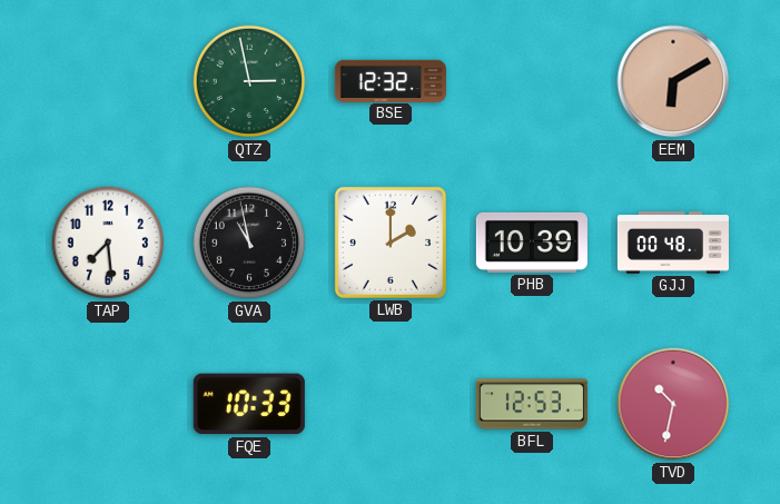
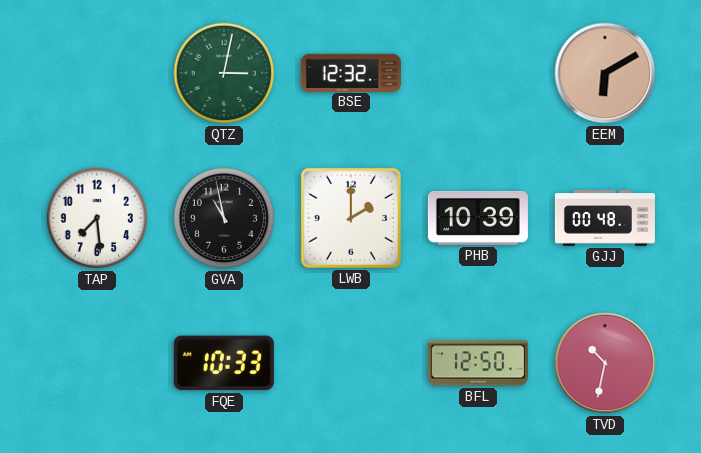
QTZ: 2:58 -> 3:02 (224, 73)
BFL: 12:53 -> 12:50 (478, 363)
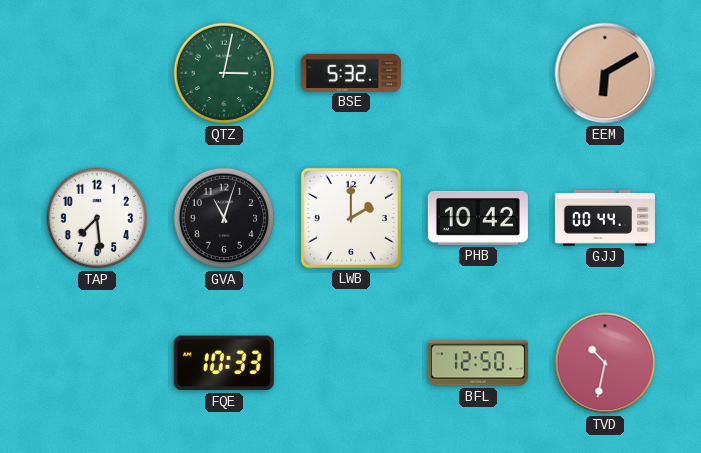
BSE: 12:32 -> 5:32 (351, 72)
GVA: 10:58 -> 11:03 (224, 218)
PHB: 10:39 -> 10:42 (478, 218)
GJJ: 00:48 -> 00:44 (605, 218)
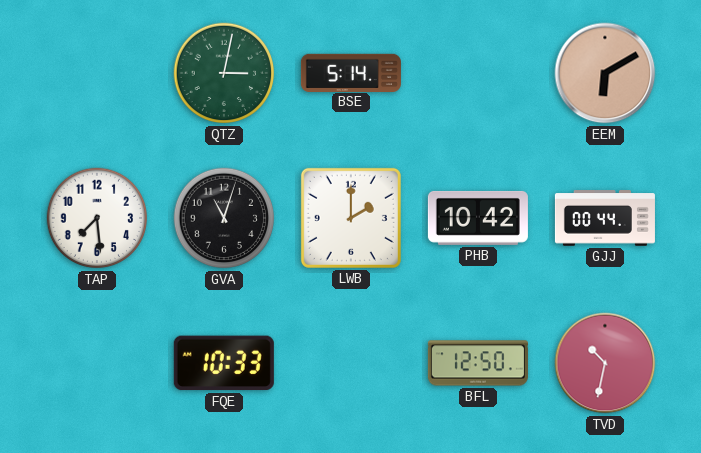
BSE: 5:32 -> 5:14 (351, 72)
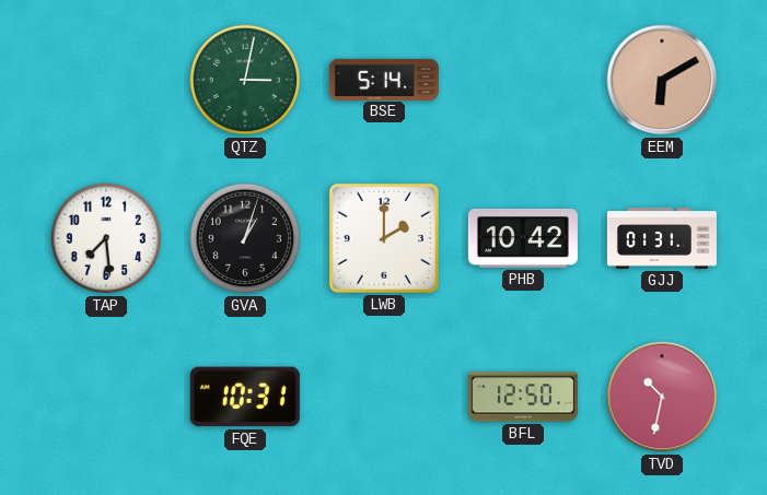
GVA: 11:03 -> 1:03 (245, 238)
GJJ: 00:44 -> 01:31 (662, 238)
FQE: 10:33 -> 10:31 (245, 397)
